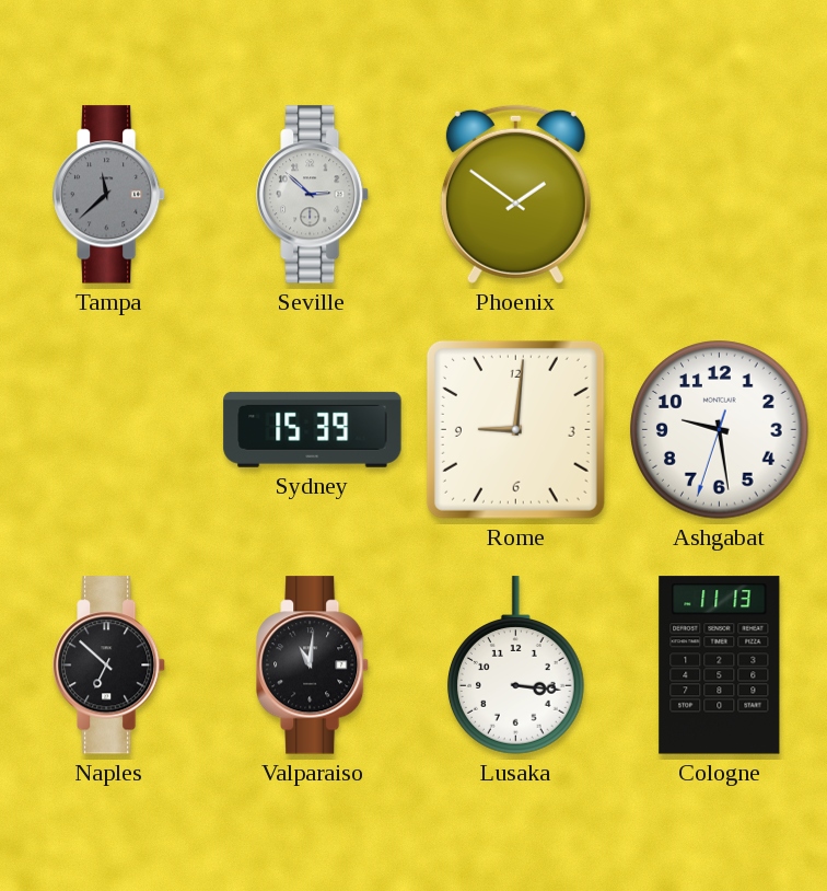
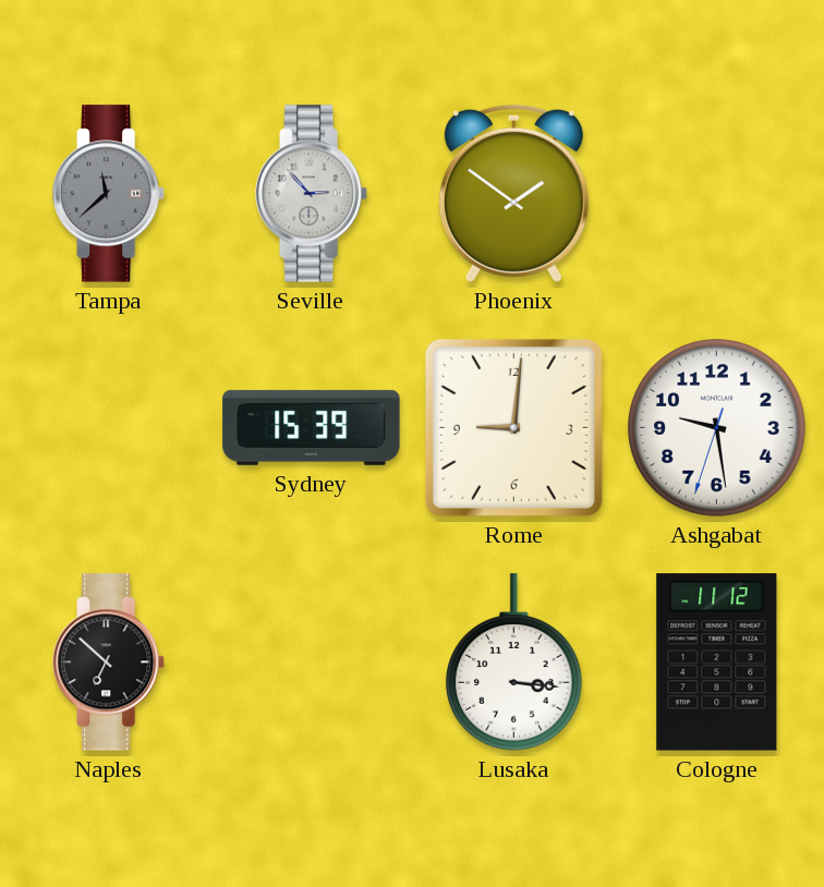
Seville: 2:52 -> 2:53 (312, 194)
Valparaiso: 11:01 -> none (313, 666)
Cologne: 11:13 -> 11:12 (717, 663)
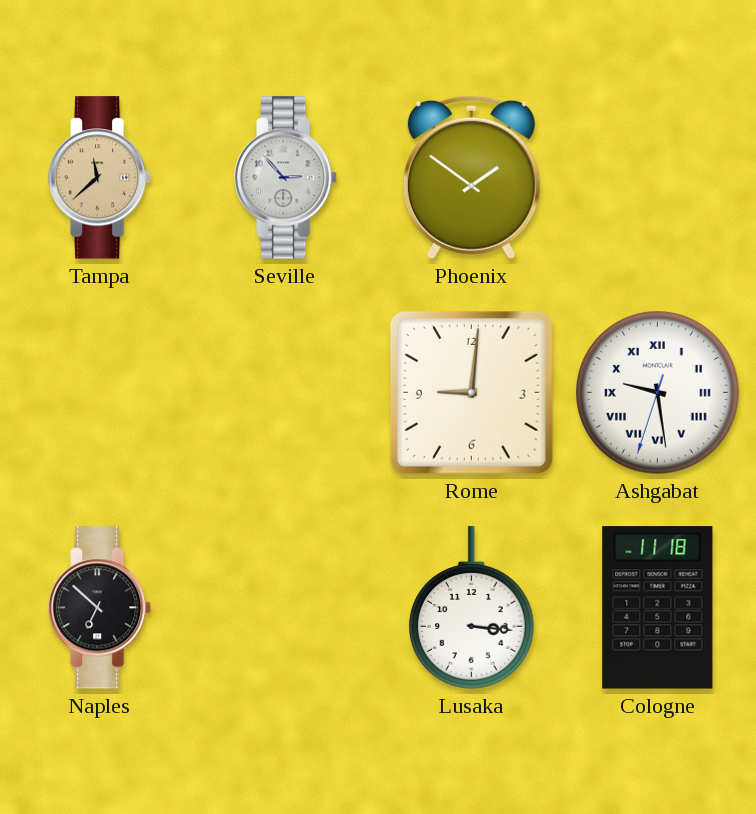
Tampa dial: grey -> champagne (100, 178)
Sydney: 15:39 -> none (312, 427)
Ashgabat numerals: Arabic -> Roman (658, 393)
Cologne: 11:12 -> 11:18 (658, 608)
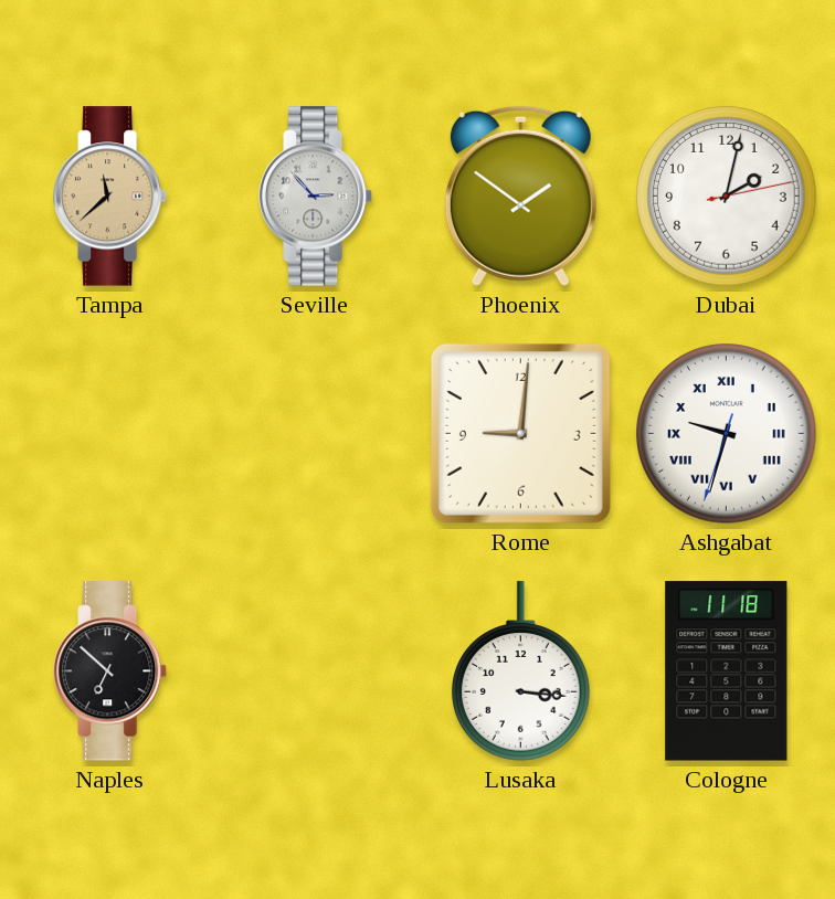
Dubai: none -> 2:02 (727, 197)
Ashgabat: 9:28 -> 9:32 (727, 434)
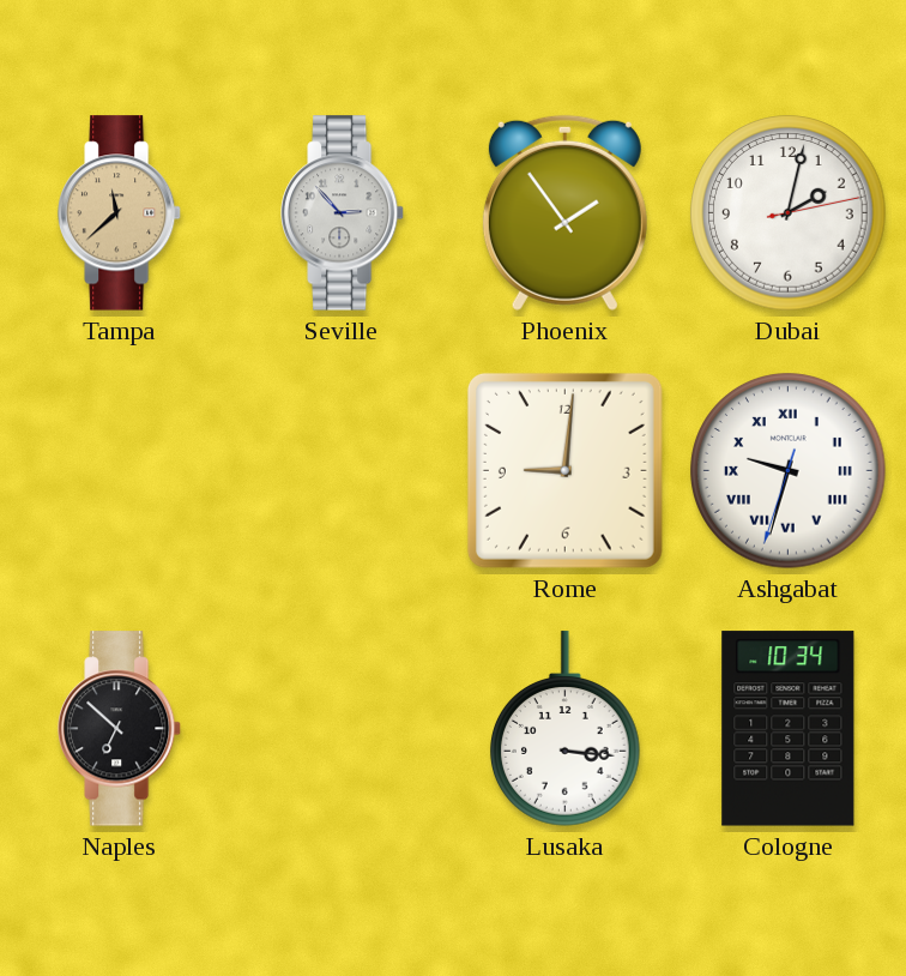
Phoenix: 1:51 -> 1:54 (564, 212)
Cologne: 11:18 -> 10:34 (789, 729)
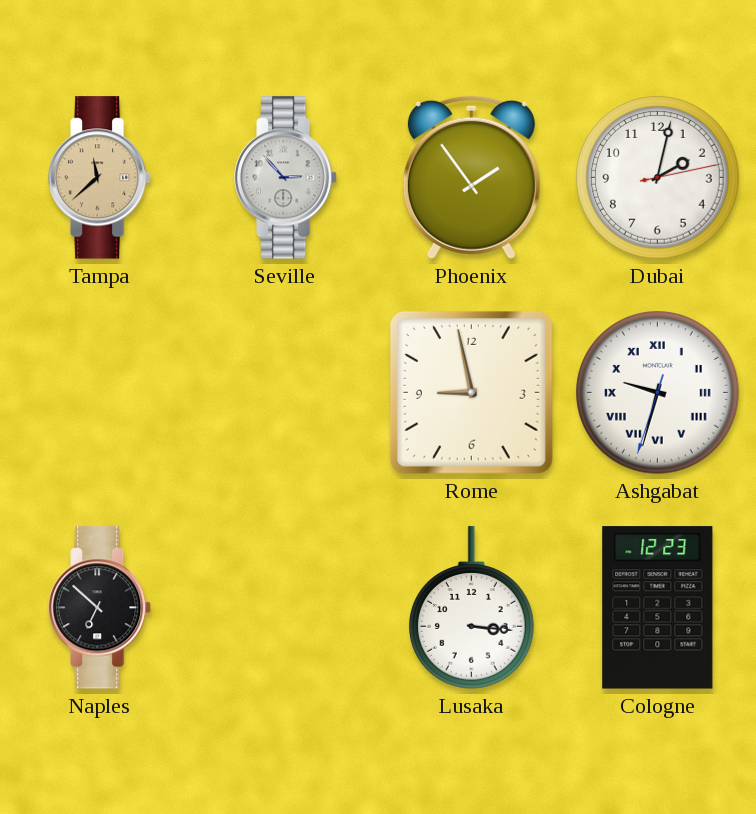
Rome: 9:01 -> 8:58 (471, 392)
Cologne: 10:34 -> 12:23 (658, 608)
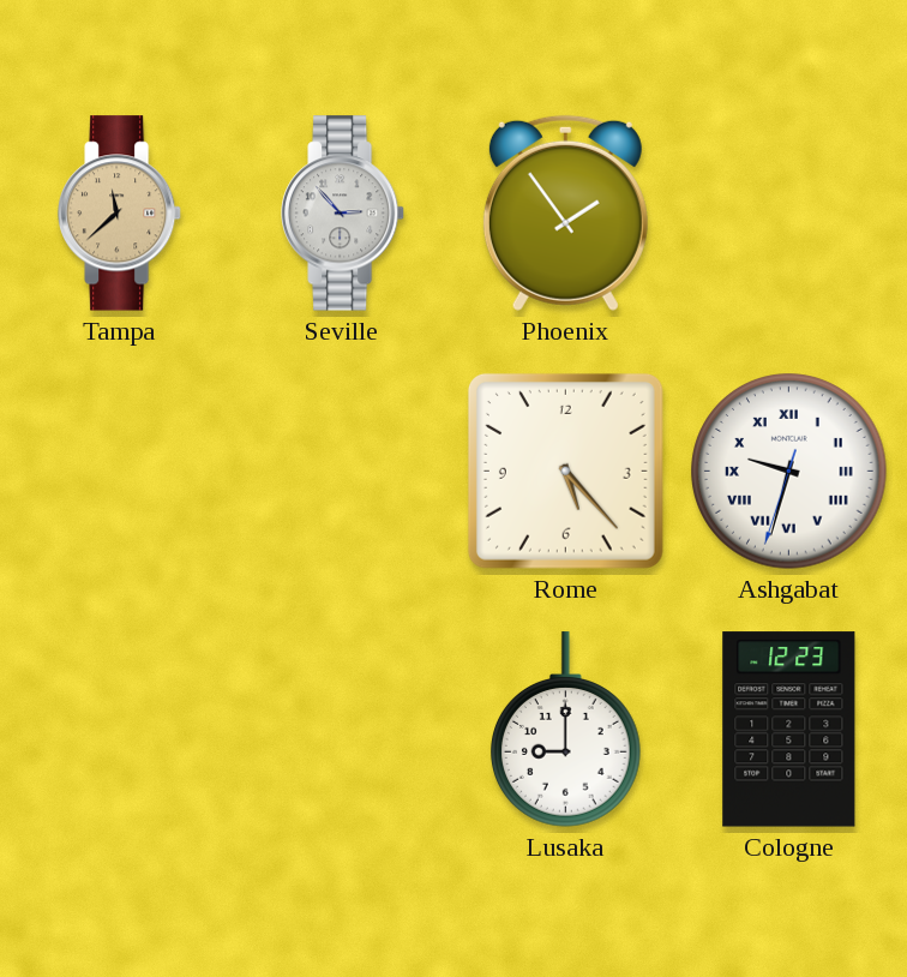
Dubai: 2:02 -> none (658, 178)
Rome: 8:58 -> 5:23 (565, 470)
Naples: 6:52 -> none (100, 608)
Lusaka: 3:16 -> 9:00 (566, 730)
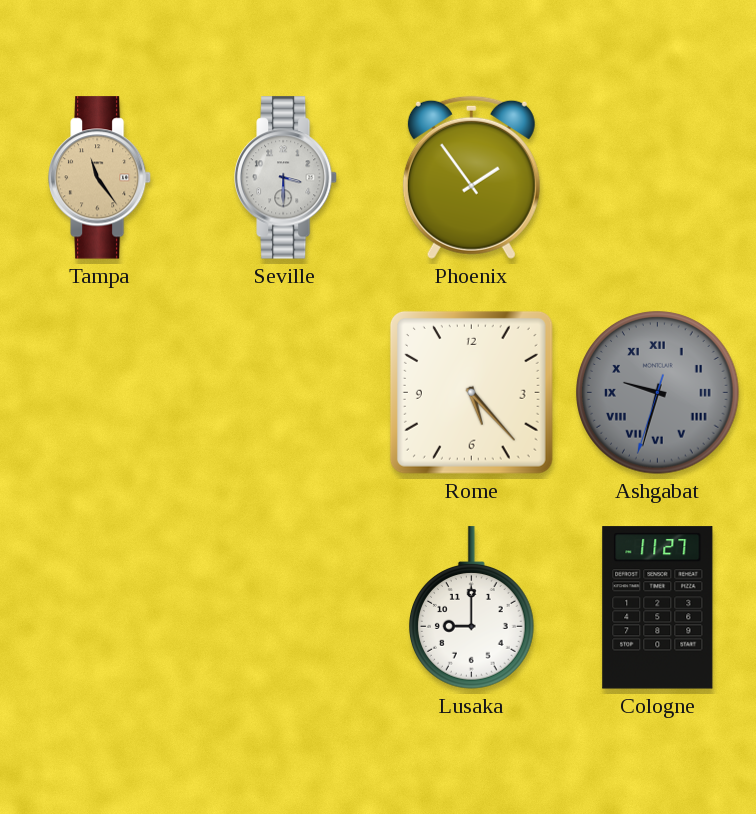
Tampa: 11:38 -> 11:24 (100, 178)
Seville: 2:53 -> 3:30 (286, 178)
Ashgabat dial: white -> grey (658, 393)
Cologne: 12:23 -> 11:27 (658, 608)
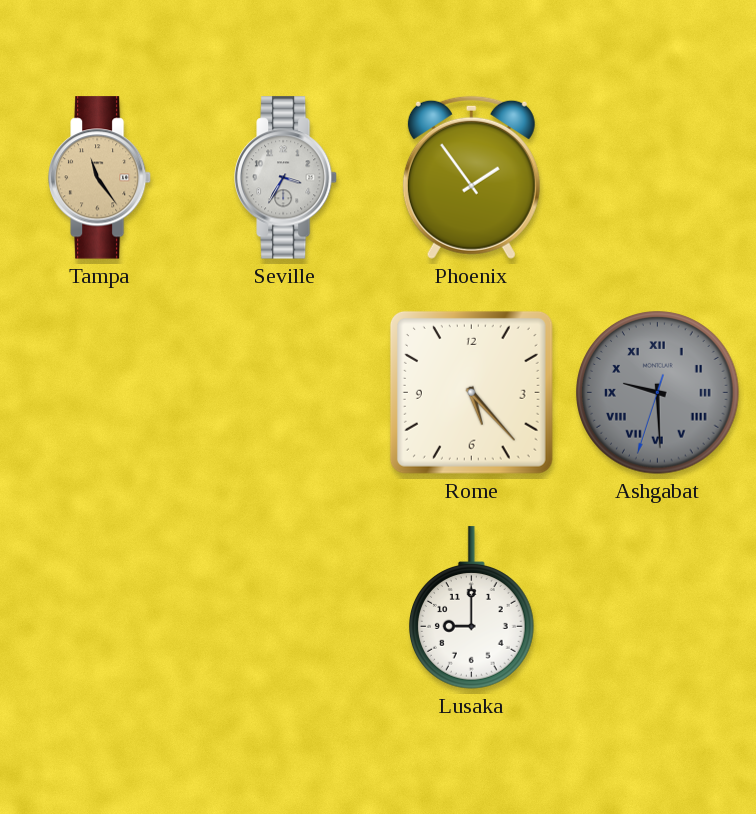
Seville: 3:30 -> 3:35 (286, 178)
Ashgabat: 9:32 -> 9:29 (658, 393)
Cologne: 11:27 -> none (658, 608)
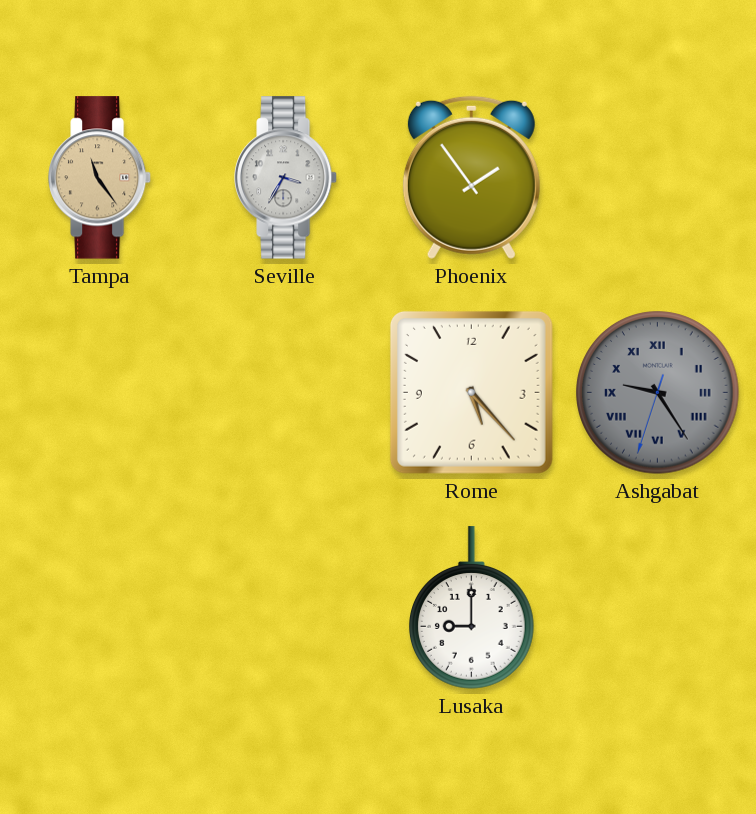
Ashgabat: 9:29 -> 9:24 (658, 393)
